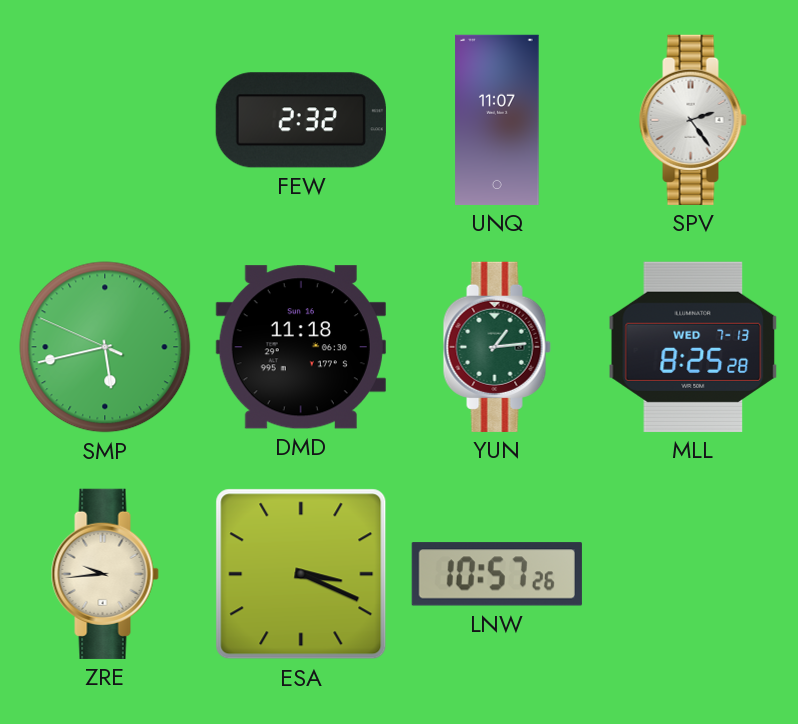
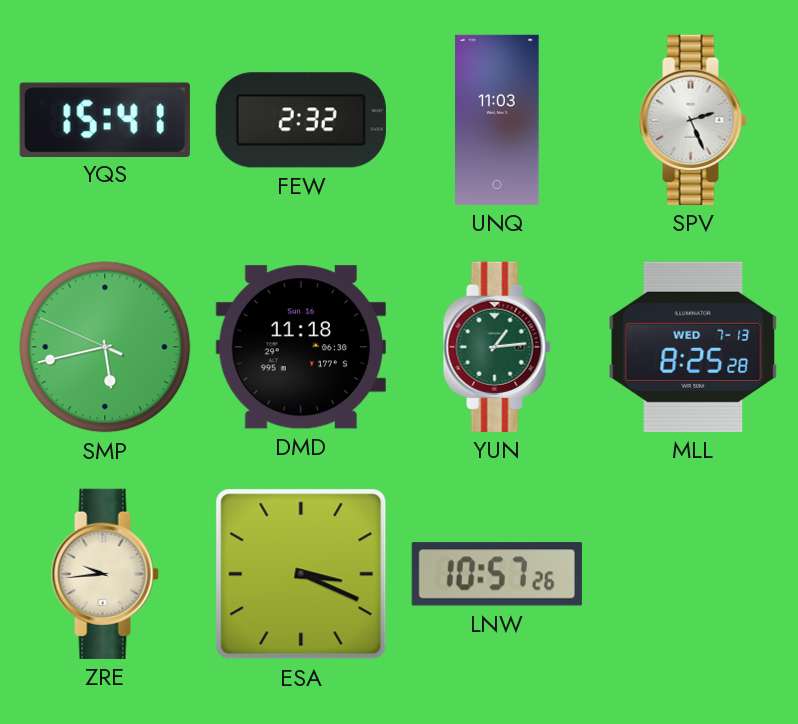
YQS: none -> 15:41 (105, 119)
UNQ: 11:07 -> 11:03 (497, 120)
SPV: 2:24 -> 2:26 (693, 120)
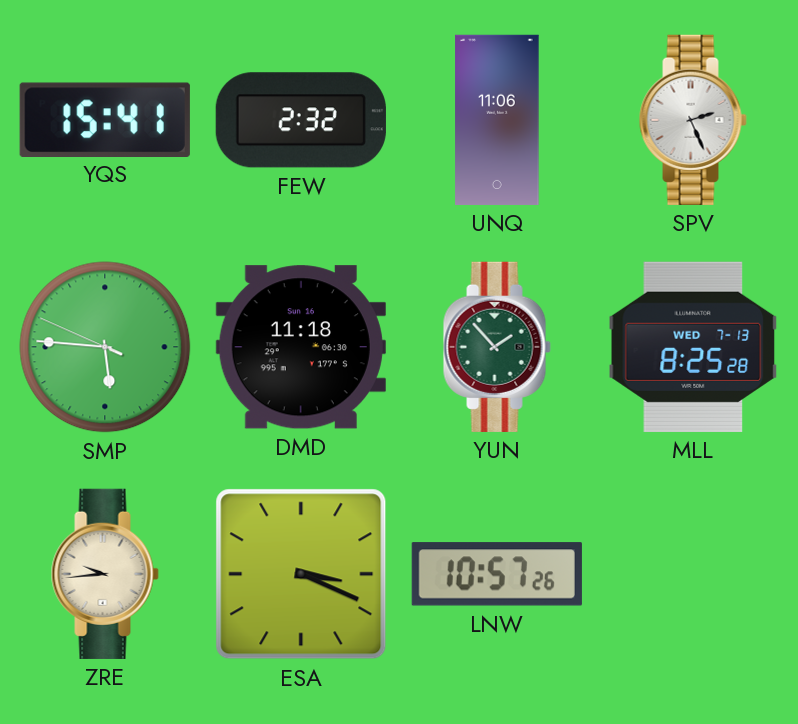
UNQ: 11:03 -> 11:06 (497, 120)
SMP: 5:42 -> 5:45 (105, 347)
YUN: 1:14 -> 1:53 (497, 347)
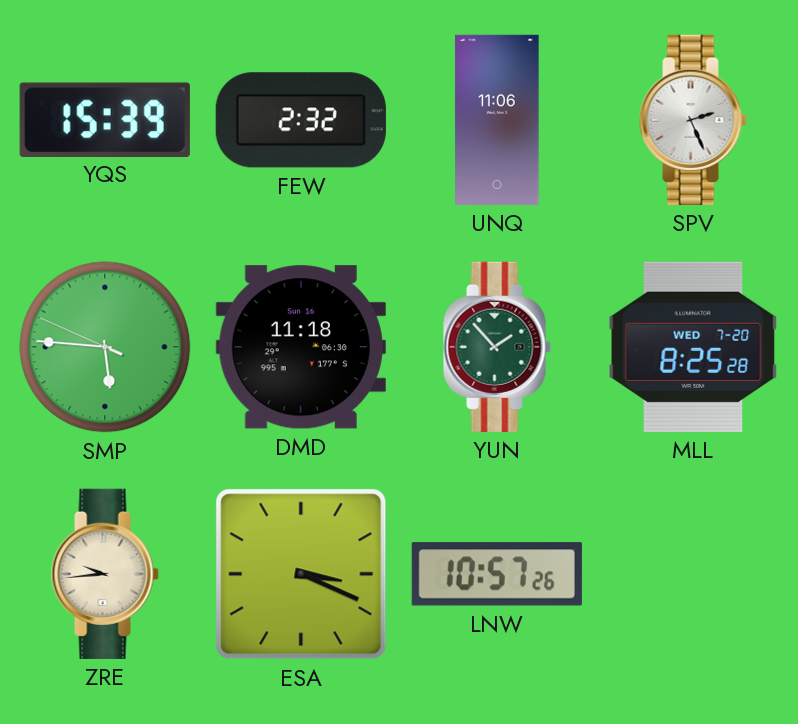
YQS: 15:41 -> 15:39 (105, 119)
MLL date: WED 7-13 -> WED 7-20 (693, 347)
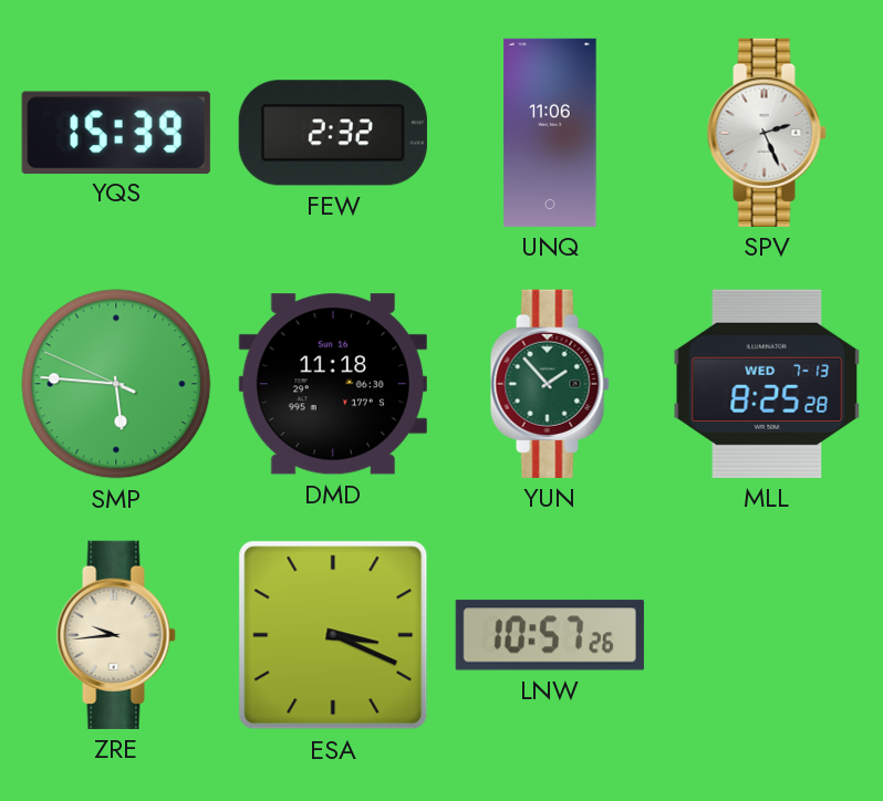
MLL date: WED 7-20 -> WED 7-13 (767, 384)
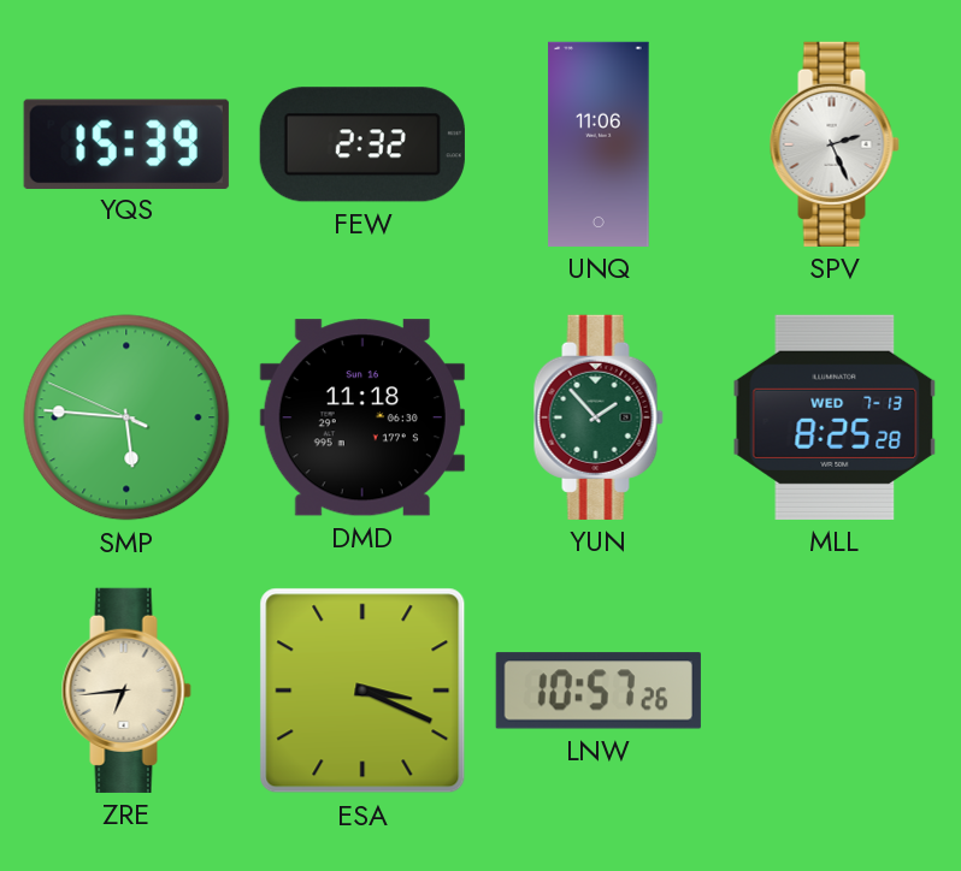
ZRE: 9:44 -> 6:44 (126, 691)
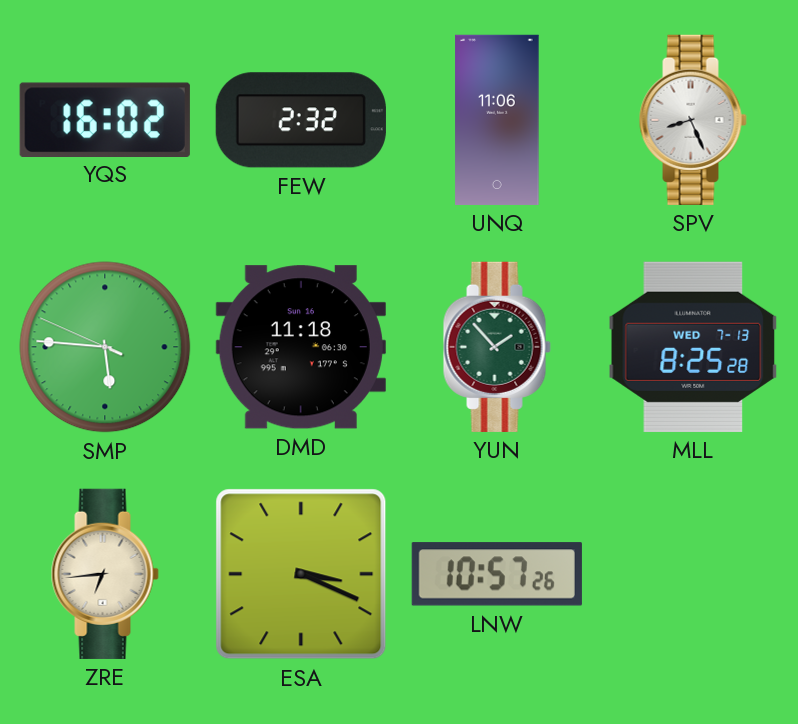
YQS: 15:39 -> 16:02 (105, 119)
SPV: 2:26 -> 8:26 (693, 120)
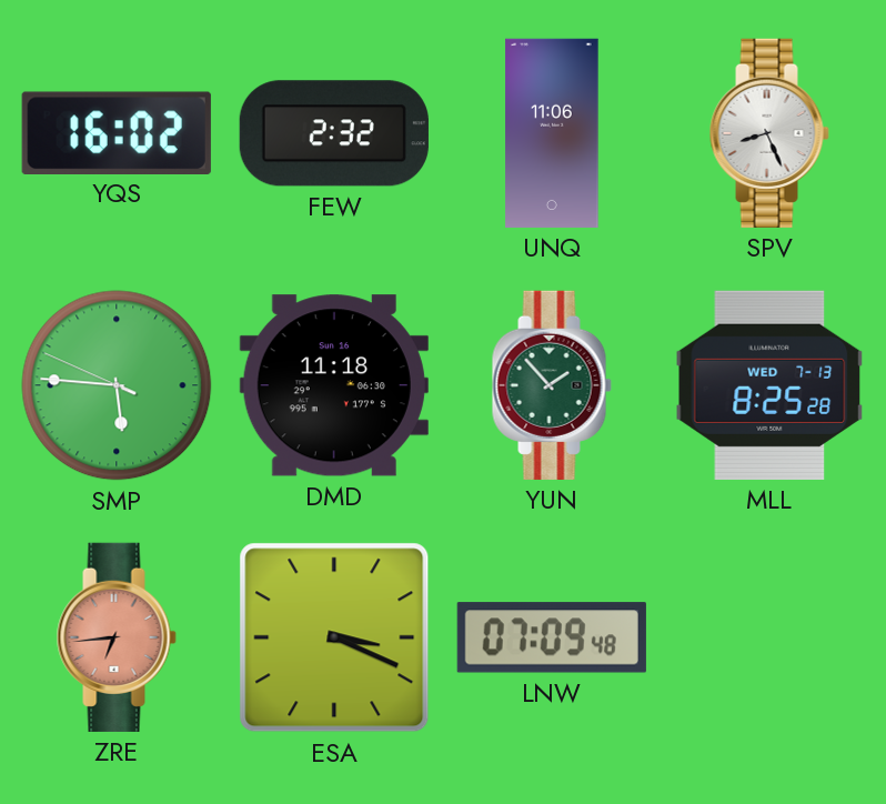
ZRE dial: cream -> salmon (117, 637)
LNW: 10:57 -> 07:09 (552, 637)
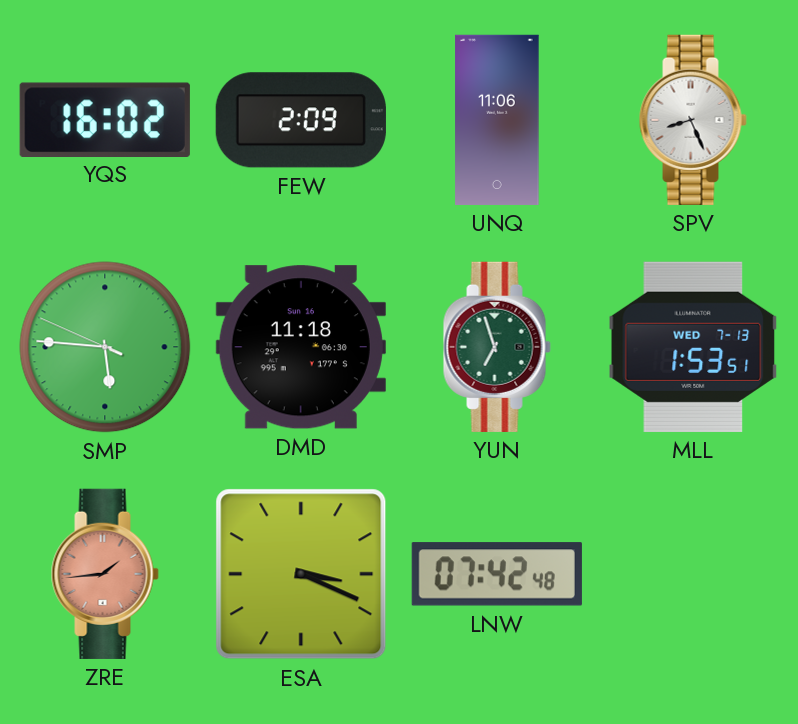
FEW: 2:32 -> 2:09 (301, 120)
YUN: 1:53 -> 6:57 (497, 347)
MLL: 8:25 -> 1:53 (693, 347)
ZRE: 6:44 -> 1:44 (105, 574)
LNW: 07:09 -> 07:42 (497, 574)
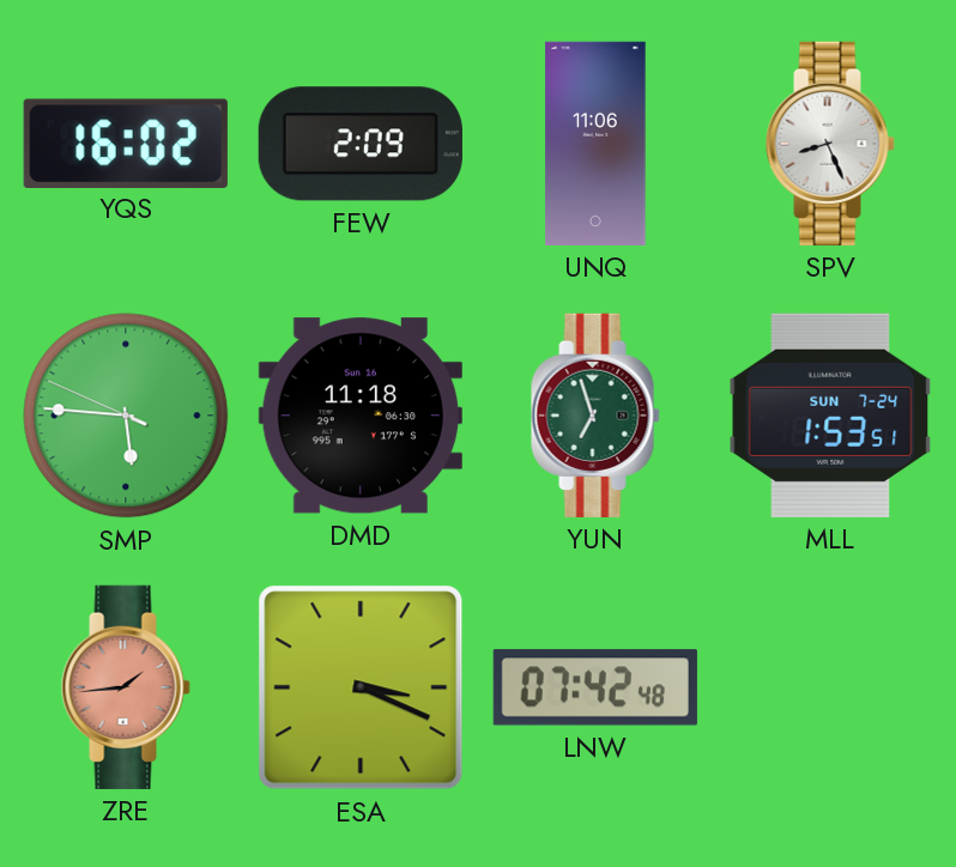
MLL date: WED 7-13 -> SUN 7-24 (830, 416)
